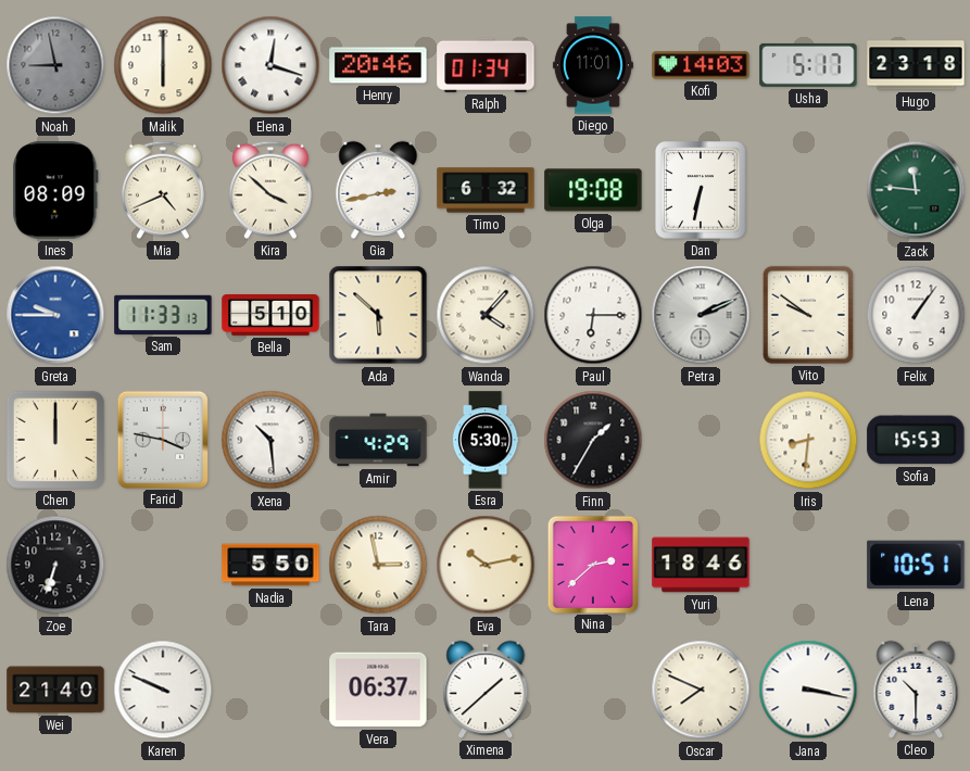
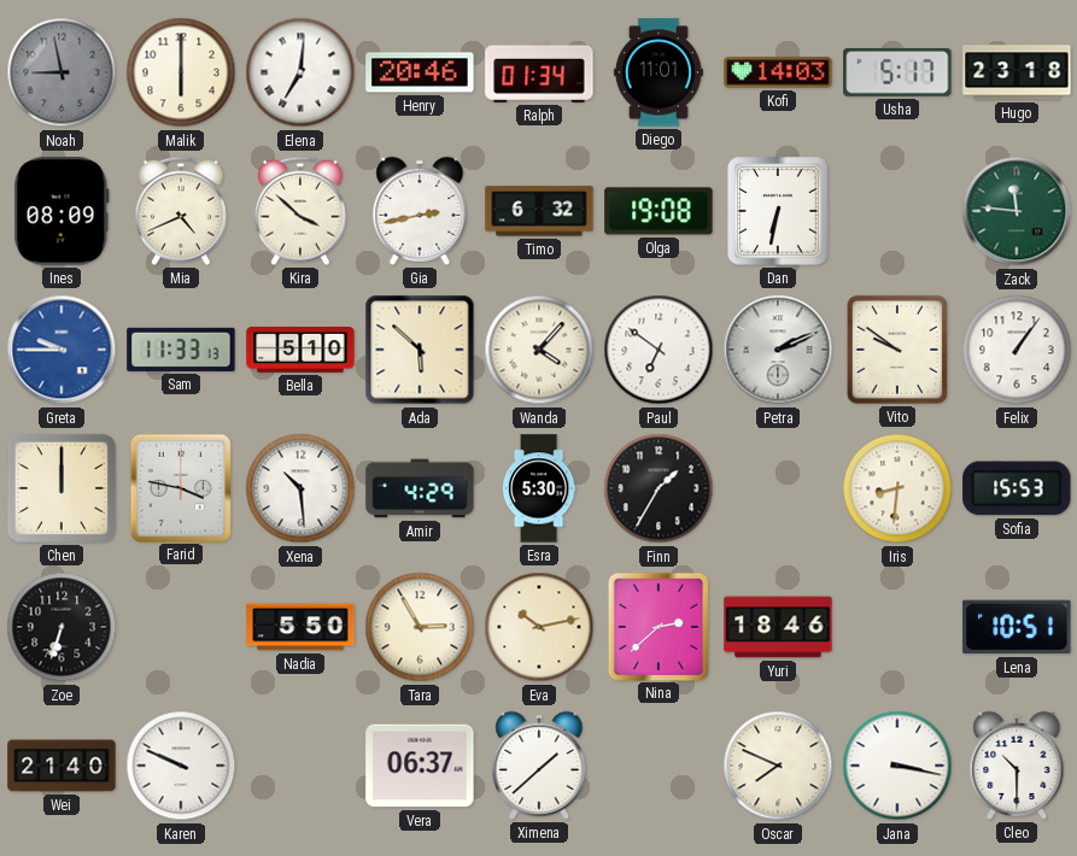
Elena: 12:18 -> 7:01 (300, 72)
Paul: 6:15 -> 6:51 (659, 350)
Tara: 2:58 -> 2:55 (420, 627)
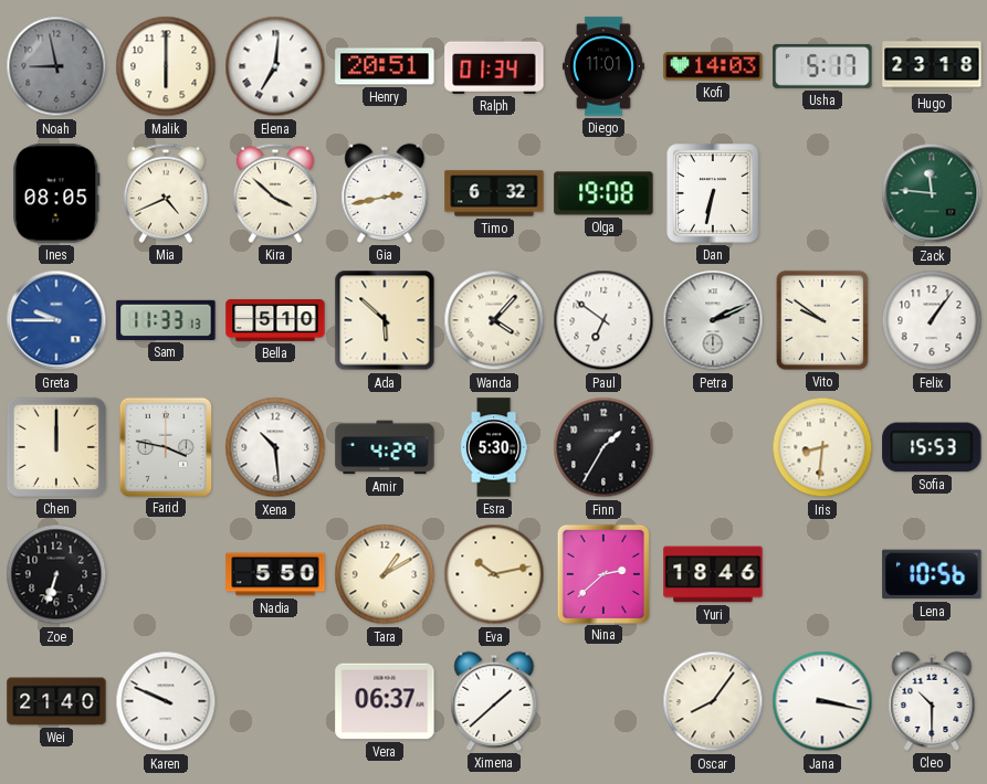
Henry: 20:46 -> 20:51 (385, 66)
Ines: 08:09 -> 08:05 (56, 193)
Tara: 2:55 -> 1:10 (385, 574)
Lena: 10:51 -> 10:56 (932, 574)
Oscar: 7:49 -> 8:06 (713, 701)
